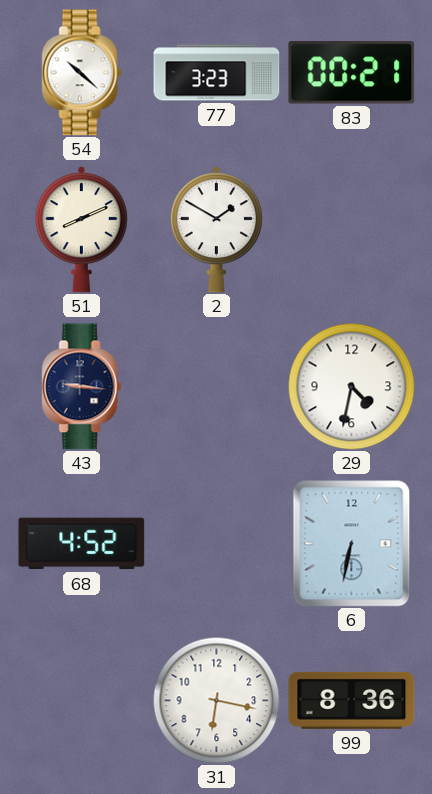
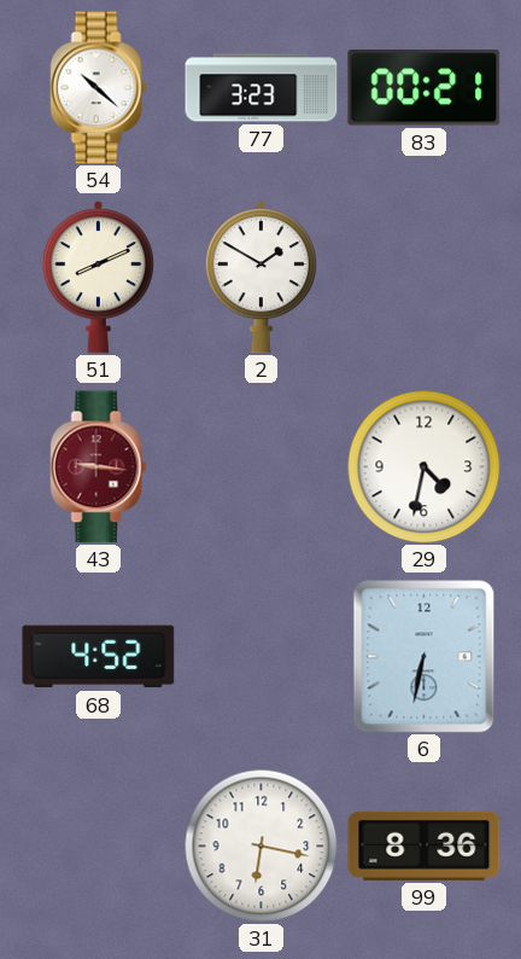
43 dial: navy -> burgundy (99, 467)
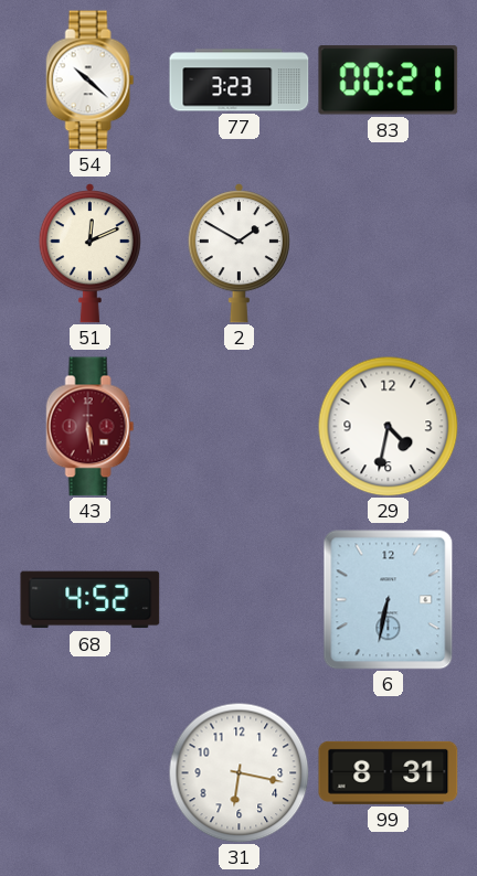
51: 8:11 -> 12:11 (89, 254)
43: 9:16 -> 5:29 (91, 427)
99: 8:36 -> 8:31 (389, 772)
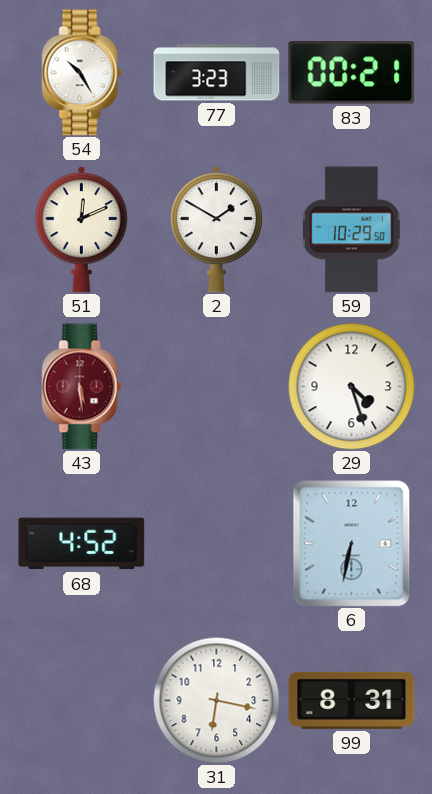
54: 10:22 -> 10:25 (82, 73)
59: none -> 10:29 (351, 230)
29: 4:32 -> 4:27 (351, 386)
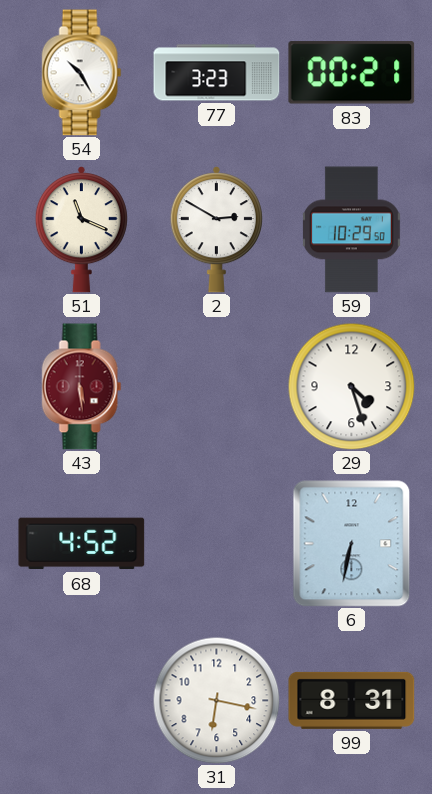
51: 12:11 -> 11:19 (81, 230)
2: 1:50 -> 2:50 (216, 230)
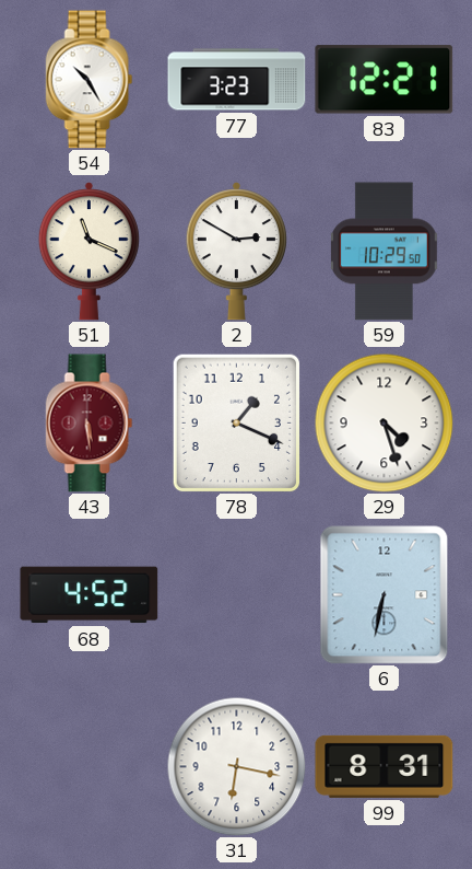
83: 00:21 -> 12:21 (385, 80)
78: none -> 1:19 (237, 422)
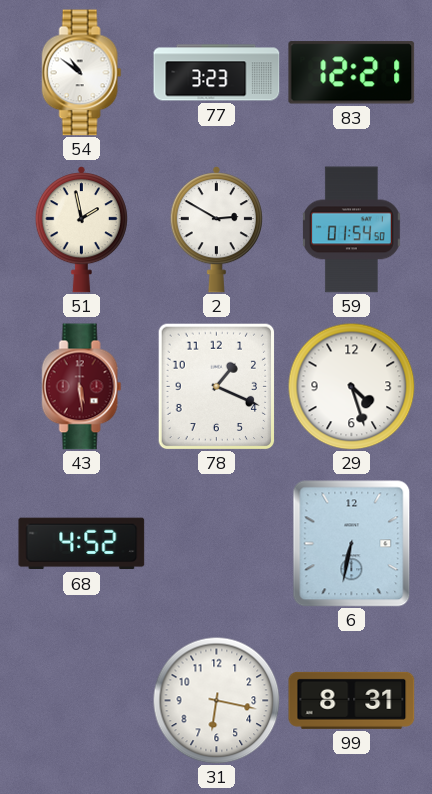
54: 10:25 -> 10:51 (82, 73)
51: 11:19 -> 1:58 (81, 230)
59: 10:29 -> 01:54 (351, 230)
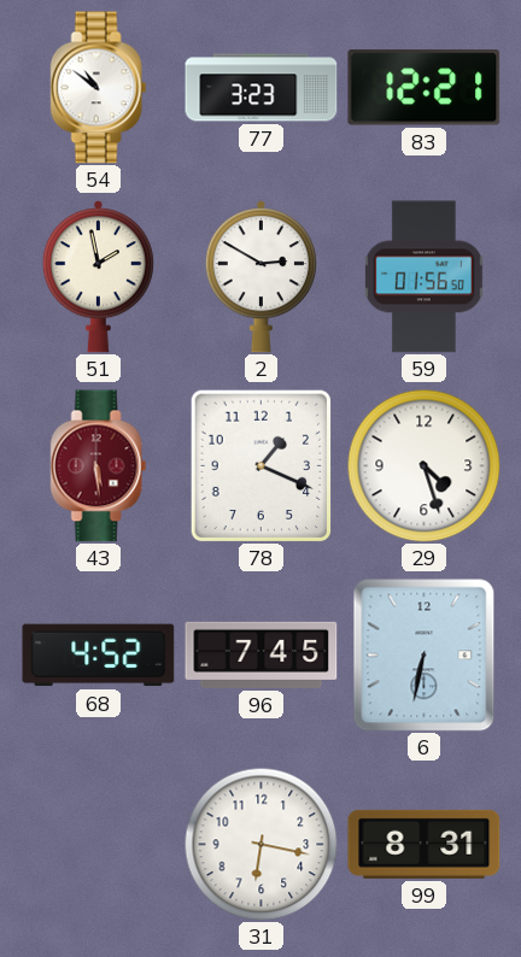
59: 01:54 -> 01:56 (423, 277)
96: none -> 7:45 (262, 654)
